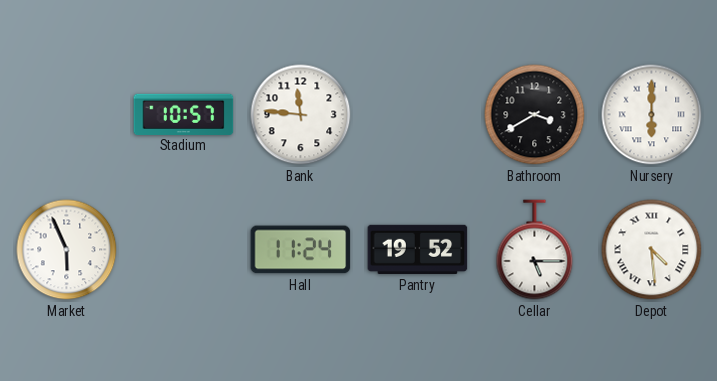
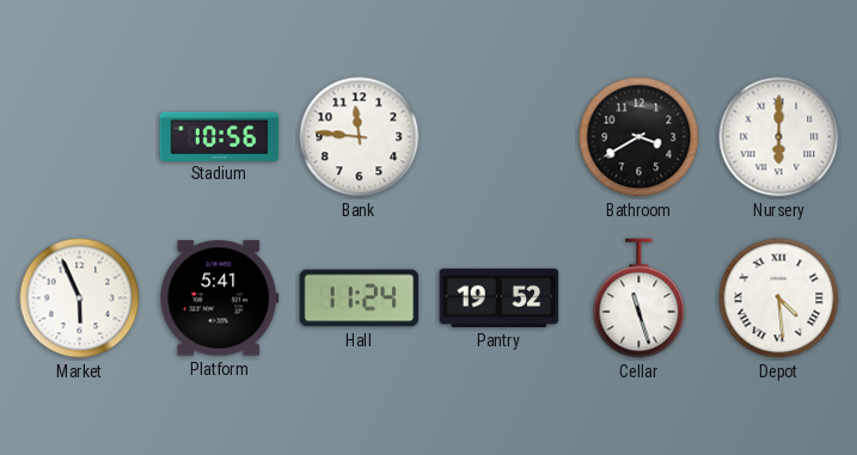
Stadium: 10:57 -> 10:56 (220, 136)
Platform: none -> 5:41 (220, 299)
Cellar: 5:15 -> 11:27 (639, 299)
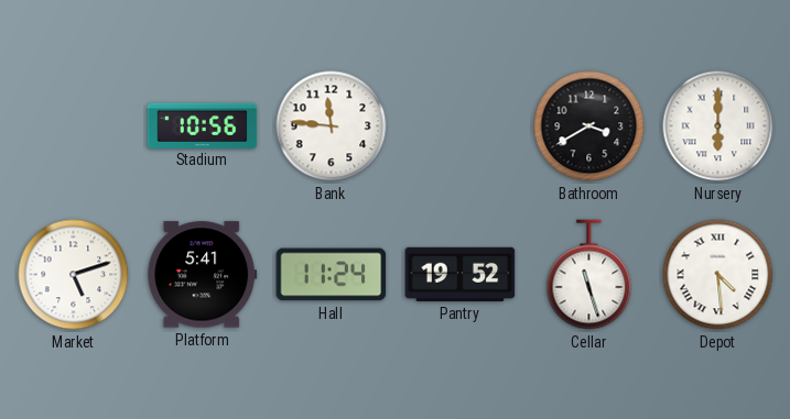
Market: 5:56 -> 5:12 (74, 275)
